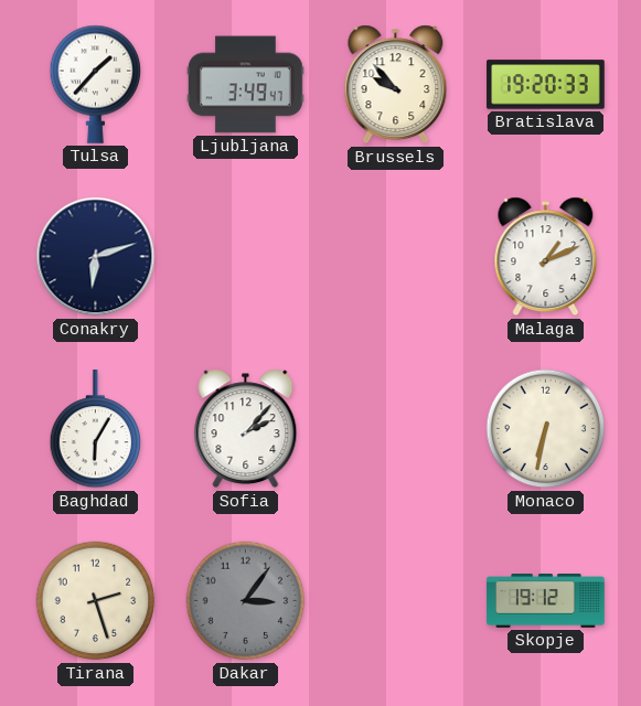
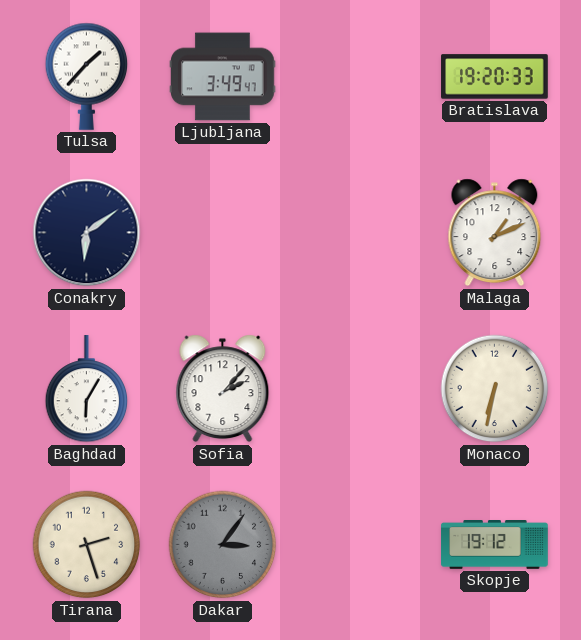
Brussels: 9:53 -> none (396, 85)
Conakry: 6:12 -> 6:09 (87, 233)
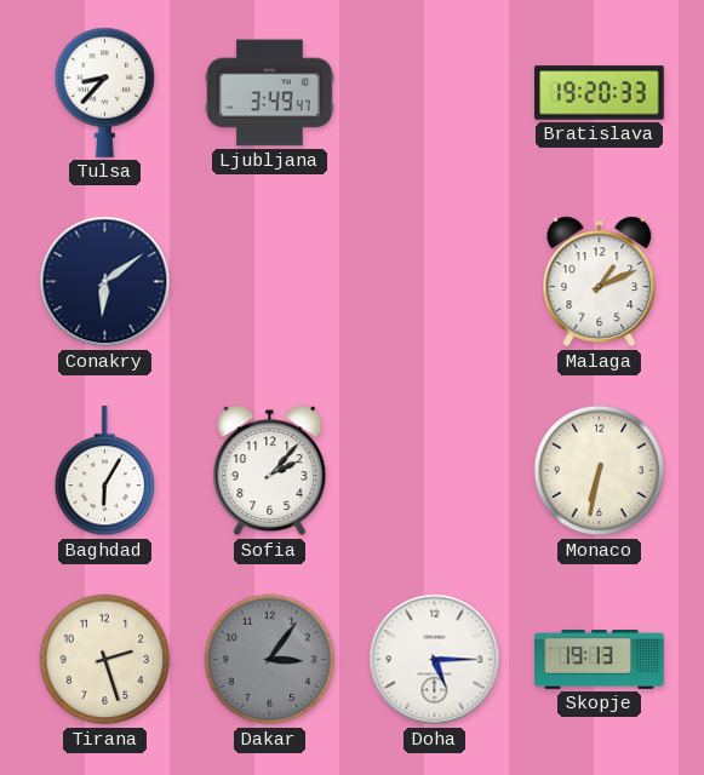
Tulsa: 1:37 -> 8:37 (105, 92)
Doha: none -> 5:15 (435, 660)
Skopje: 19:12 -> 19:13 (600, 660)
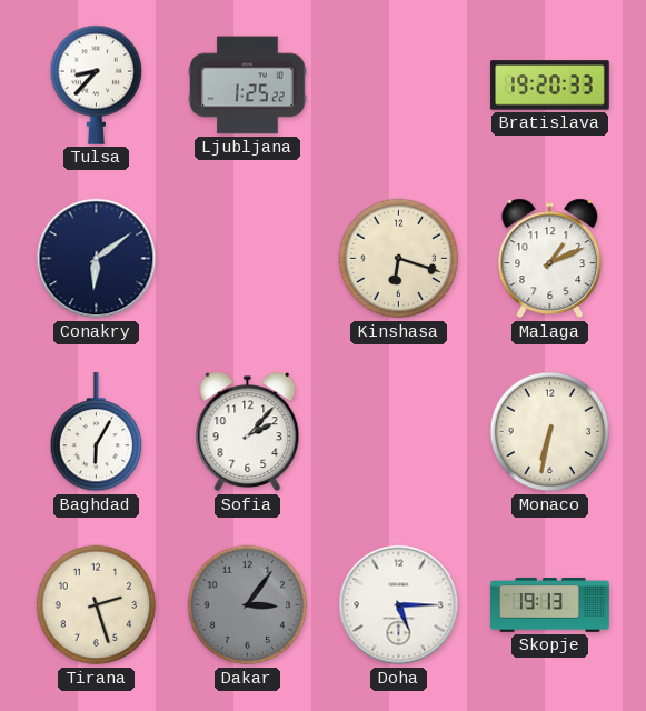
Ljubljana: 3:49 -> 1:25 (248, 86)
Kinshasa: none -> 6:18 (399, 259)
